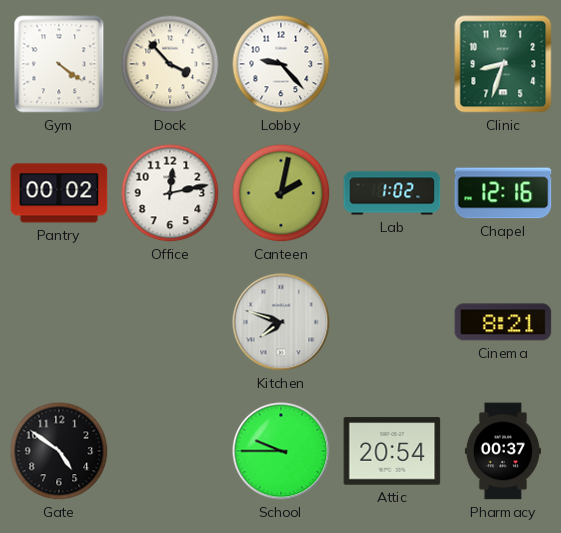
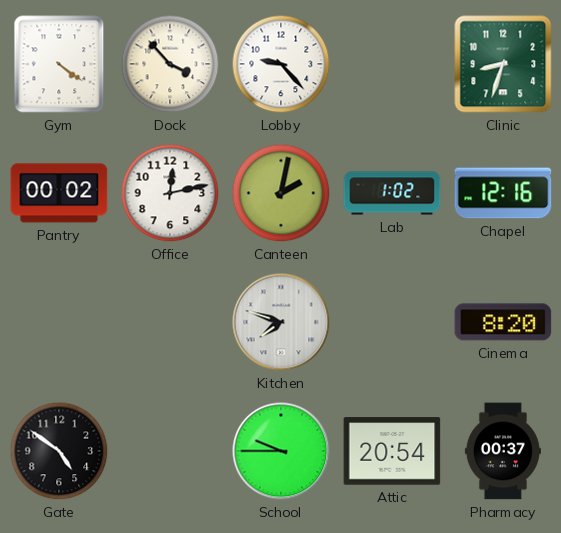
Cinema: 8:21 -> 8:20 (503, 322)
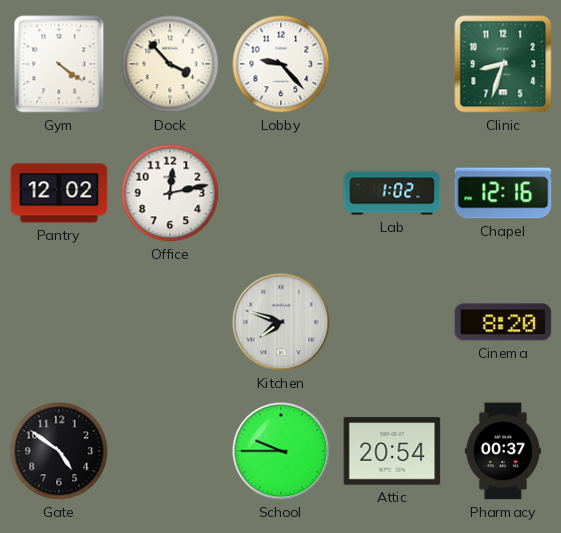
Pantry: 00:02 -> 12:02 (59, 193)
Canteen: 2:02 -> none (281, 193)
